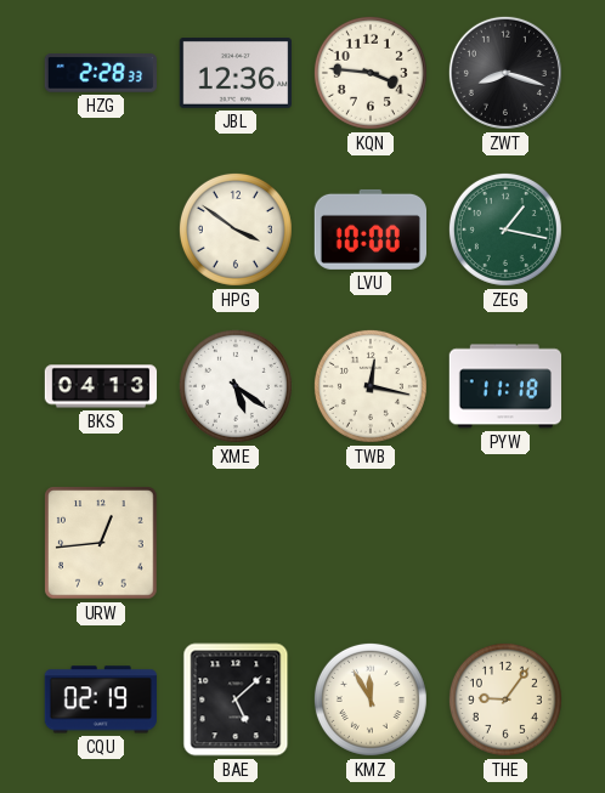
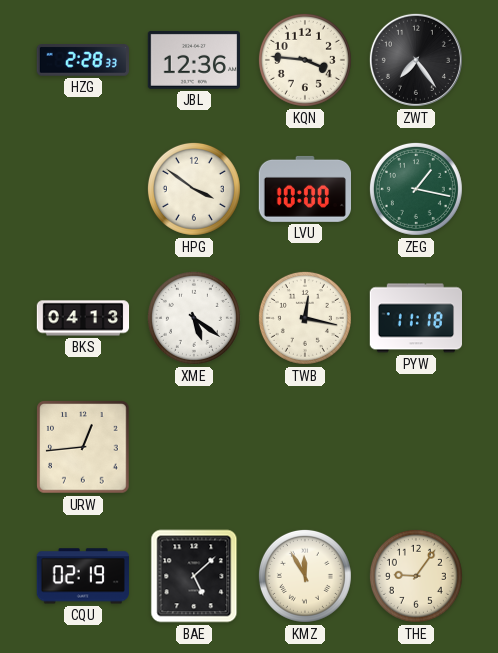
ZWT: 8:18 -> 7:24 (416, 60)
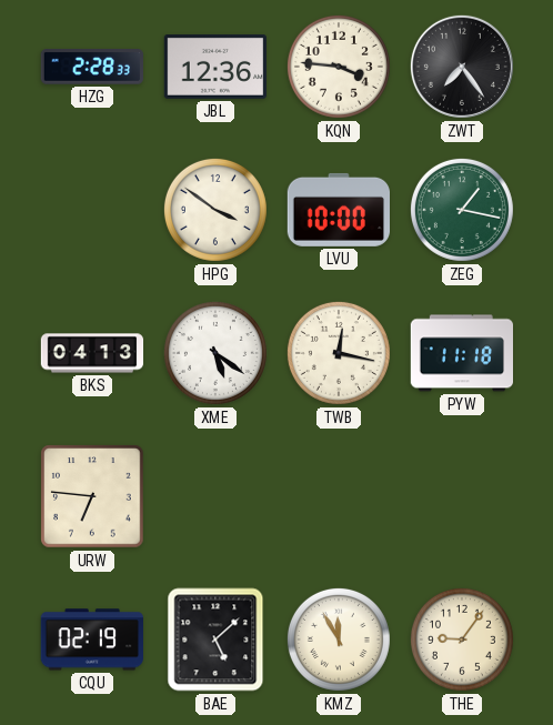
URW: 12:44 -> 6:46 (92, 496)
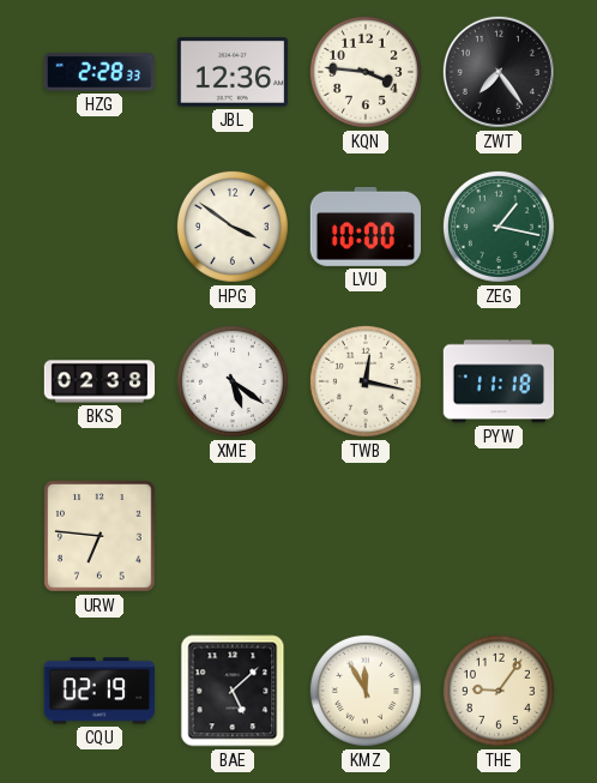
BKS: 04:13 -> 02:38 (99, 381)
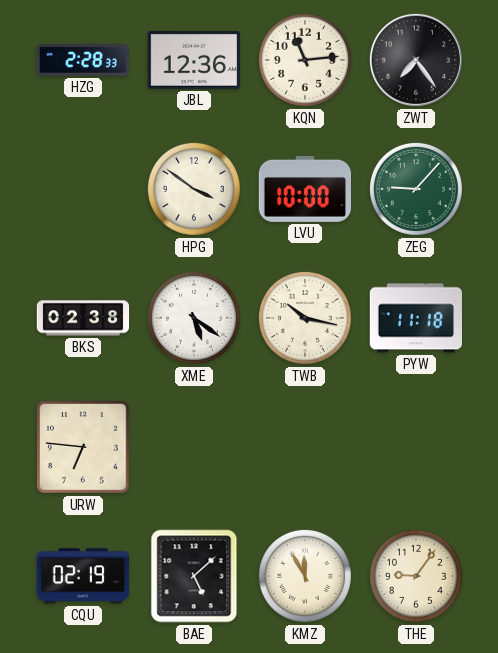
KQN: 3:46 -> 11:14 (305, 60)
ZEG: 1:17 -> 9:07 (416, 189)
TWB: 12:17 -> 10:17 (305, 318)
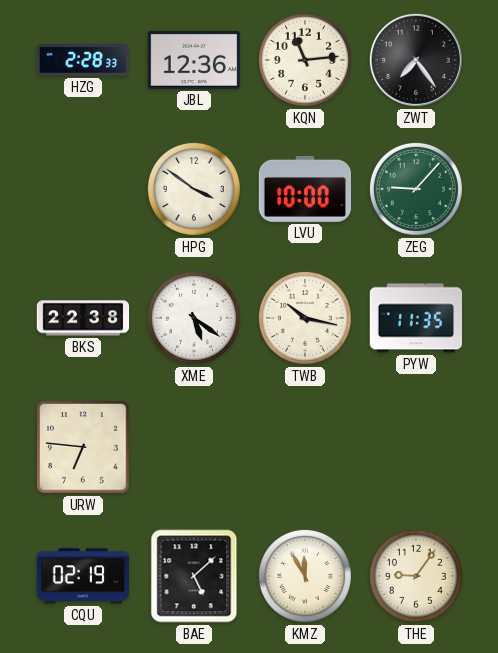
BKS: 02:38 -> 22:38 (83, 318)
PYW: 11:18 -> 11:35 (416, 318)
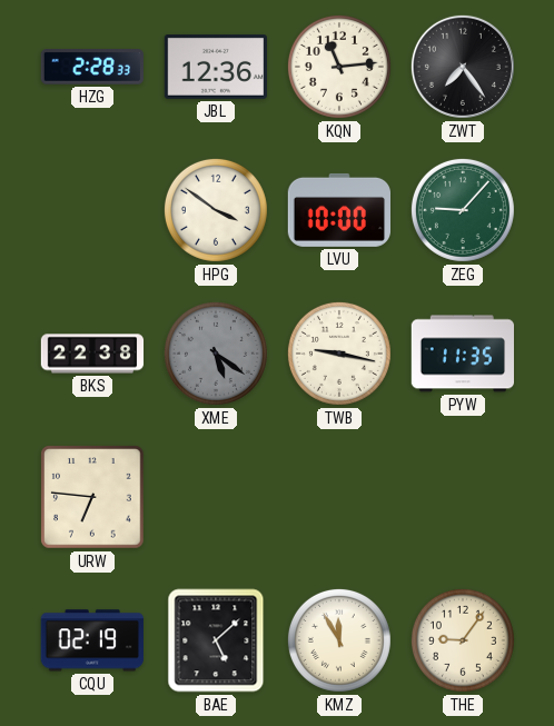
XME dial: white -> grey (216, 354)
TWB: 10:17 -> 9:17 (339, 354)
